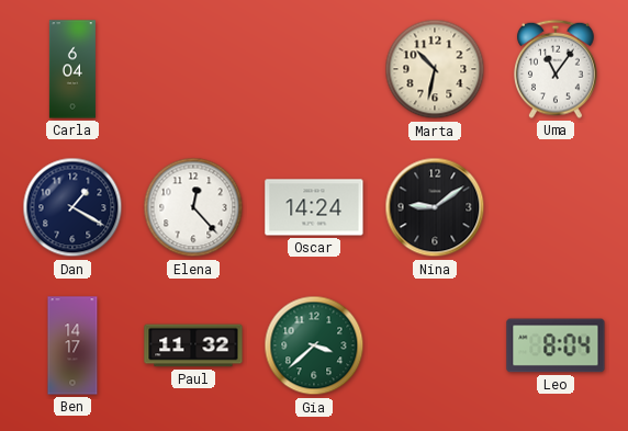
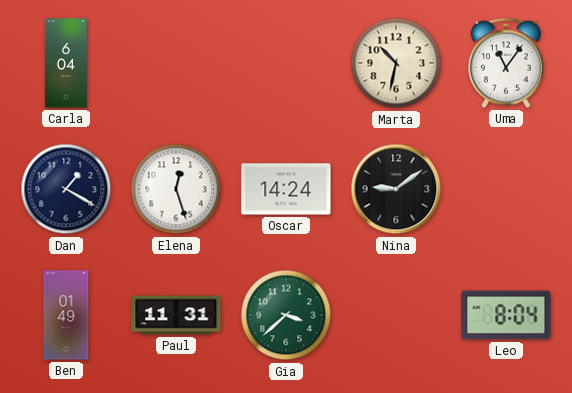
Elena: 12:23 -> 12:27 (176, 189)
Ben: 14:17 -> 01:49 (66, 315)
Paul: 11:32 -> 11:31 (176, 315)
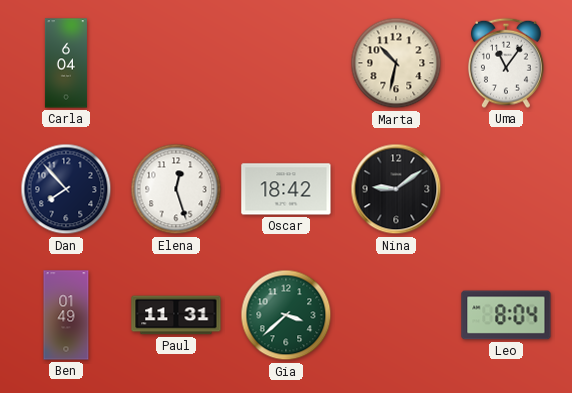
Dan: 1:20 -> 7:53 (66, 189)
Oscar: 14:24 -> 18:42 (286, 189)
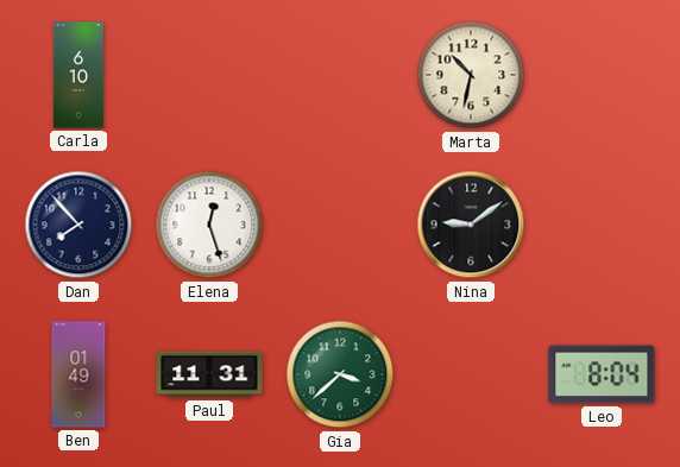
Carla: 6:04 -> 6:10 (78, 75)
Uma: 11:06 -> none (507, 63)
Oscar: 18:42 -> none (286, 189)
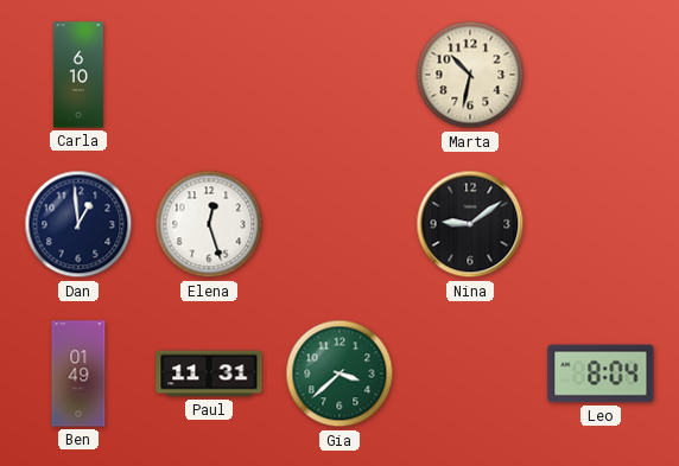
Dan: 7:53 -> 12:59 (78, 224)
